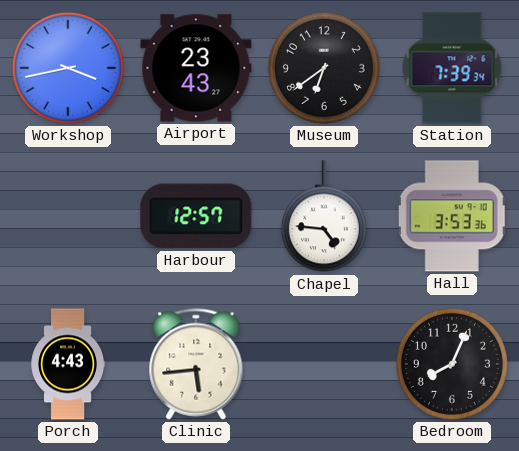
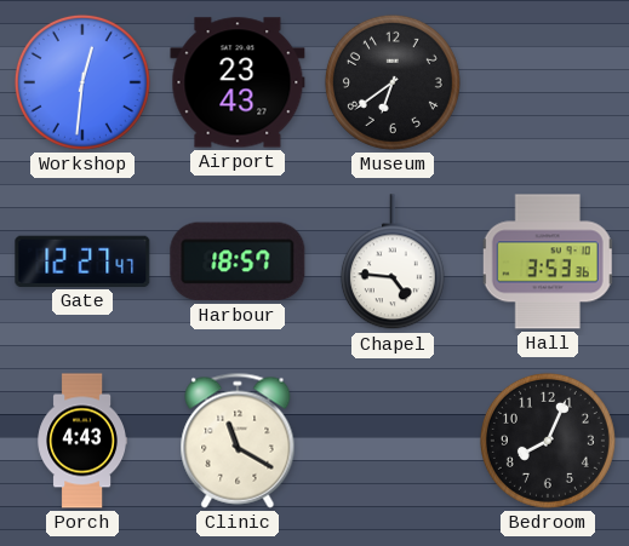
Workshop: 3:43 -> 12:31 (82, 82)
Station: 7:39 -> none (452, 68)
Gate: none -> 12:27 (82, 261)
Harbour: 12:57 -> 18:57 (238, 261)
Clinic: 5:44 -> 11:20 (238, 441)
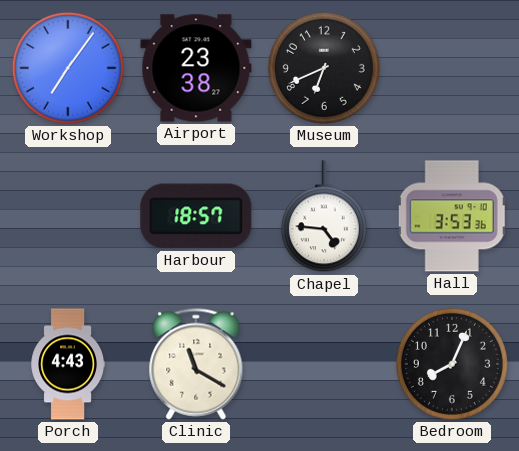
Workshop: 12:31 -> 7:06 (68, 68)
Airport: 23:43 -> 23:38 (196, 68)
Museum: 6:39 -> 6:41 (324, 68)
Gate: 12:27 -> none (82, 261)
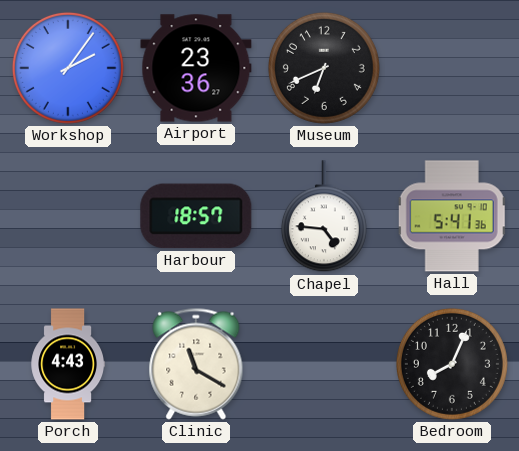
Workshop: 7:06 -> 2:06 (68, 68)
Airport: 23:38 -> 23:36 (196, 68)
Hall: 3:53 -> 5:41 (452, 216)
